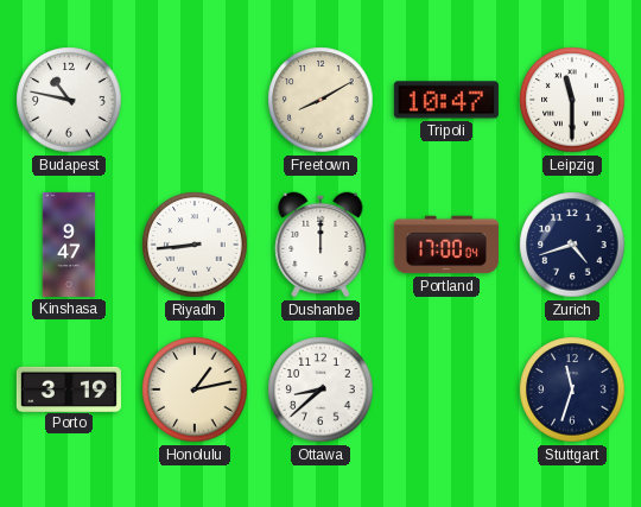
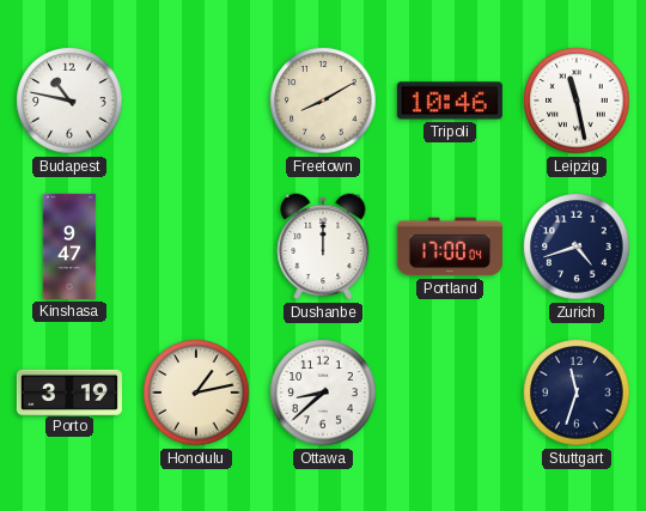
Tripoli: 10:47 -> 10:46 (450, 101)
Leipzig: 11:30 -> 11:28 (577, 101)
Riyadh: 8:44 -> none (195, 245)
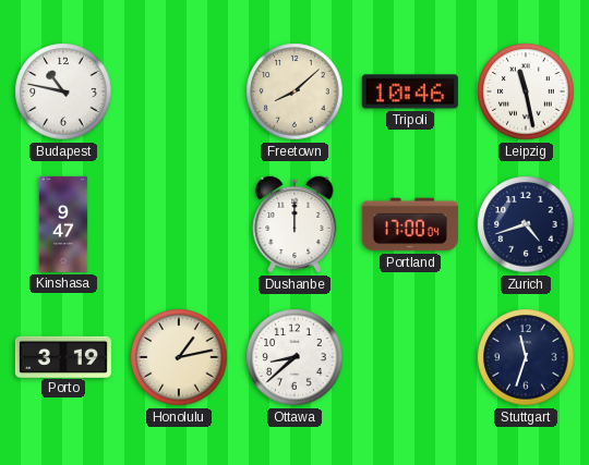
Freetown: 8:10 -> 8:08 (294, 91)
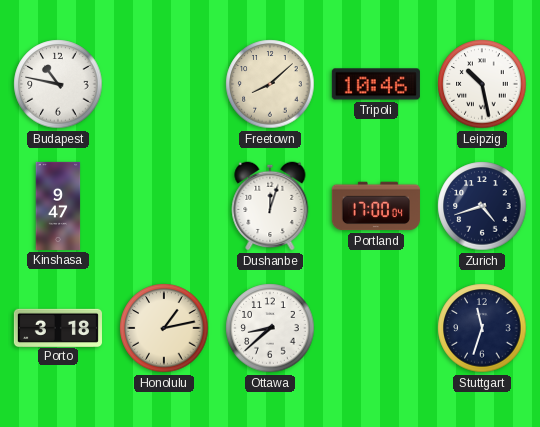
Leipzig: 11:28 -> 10:28 (482, 84)
Dushanbe: 12:00 -> 12:03 (270, 206)
Porto: 3:19 -> 3:18 (58, 327)
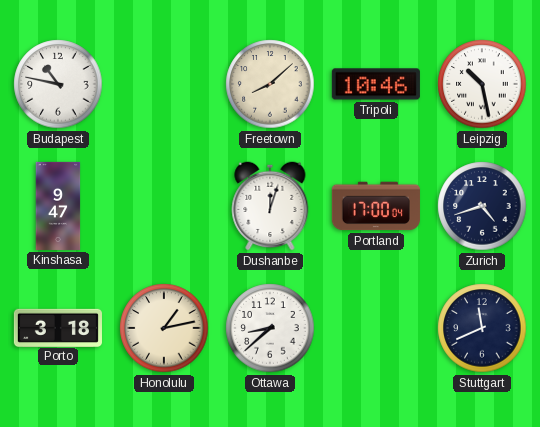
Stuttgart: 11:33 -> 11:41 (482, 328)
